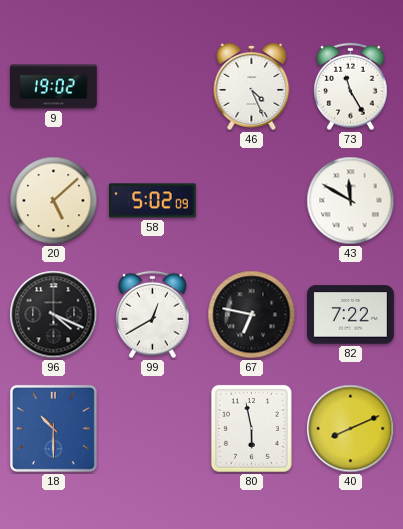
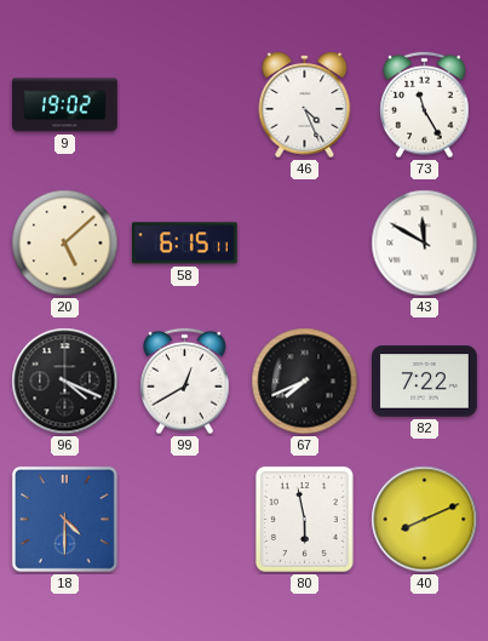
58: 5:02 -> 6:15 (184, 244)
67: 6:47 -> 7:41 (305, 382)
18: 10:30 -> 4:30 (64, 519)
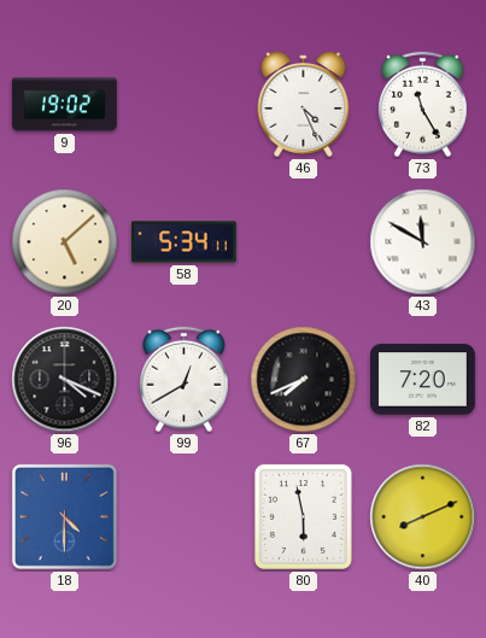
58: 6:15 -> 5:34 (183, 242)
82: 7:22 -> 7:20 (423, 380)
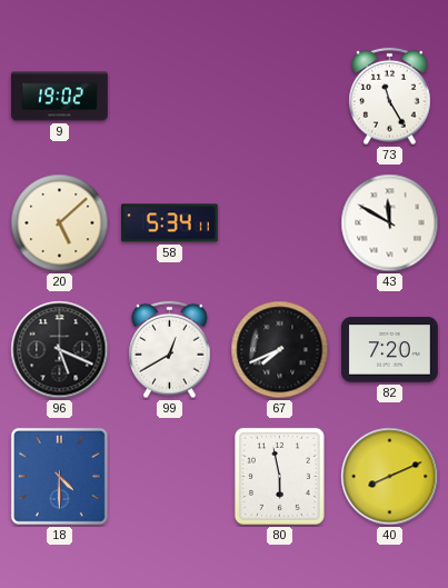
46: 4:26 -> none (304, 104)
96: 4:19 -> 5:19 (60, 350)
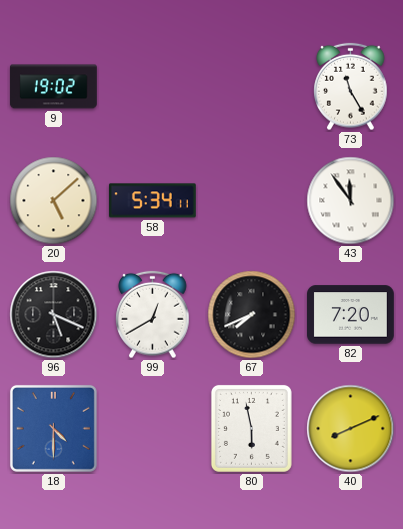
43: 11:50 -> 11:54 (351, 201)
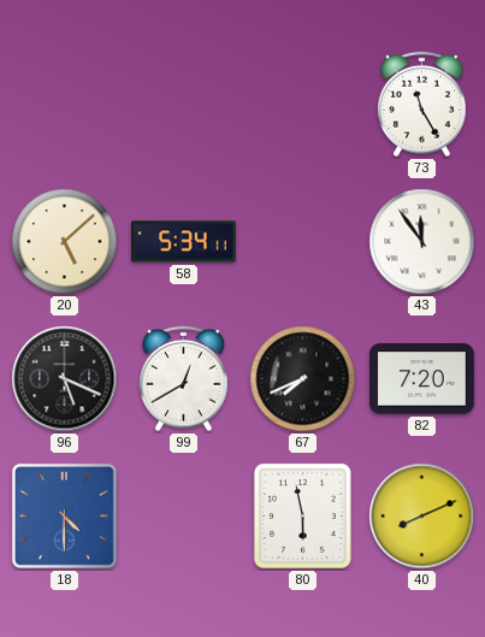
9: 19:02 -> none (54, 87)
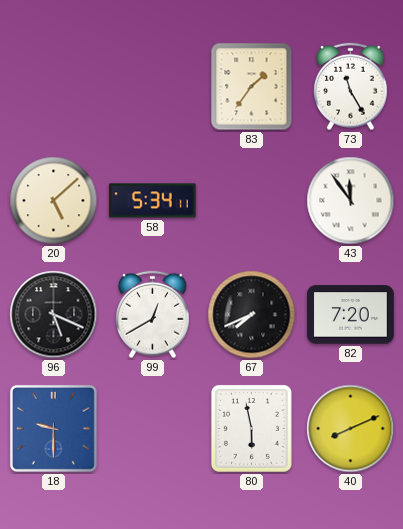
83: none -> 1:36 (252, 87)
18: 4:30 -> 9:30 (53, 428)
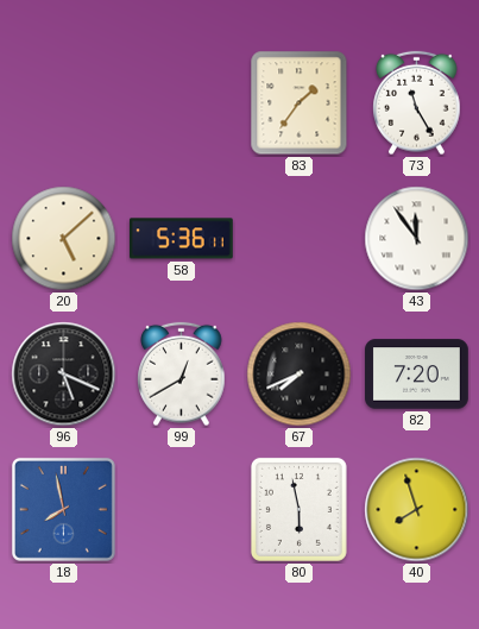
58: 5:34 -> 5:36 (181, 239)
18: 9:30 -> 7:58 (63, 509)
40: 8:11 -> 7:57 (417, 510)
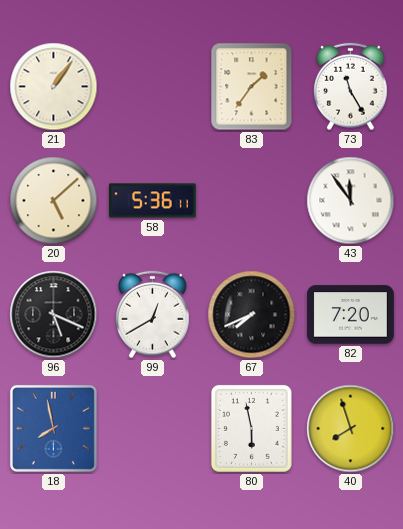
21: none -> 1:06 (54, 87)
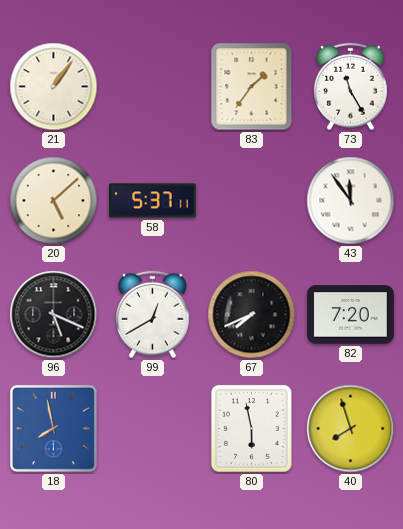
58: 5:36 -> 5:37 (152, 201)
